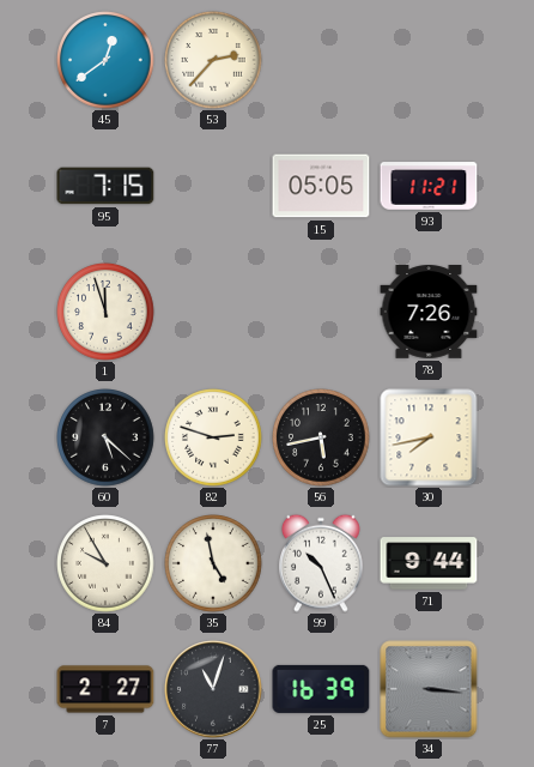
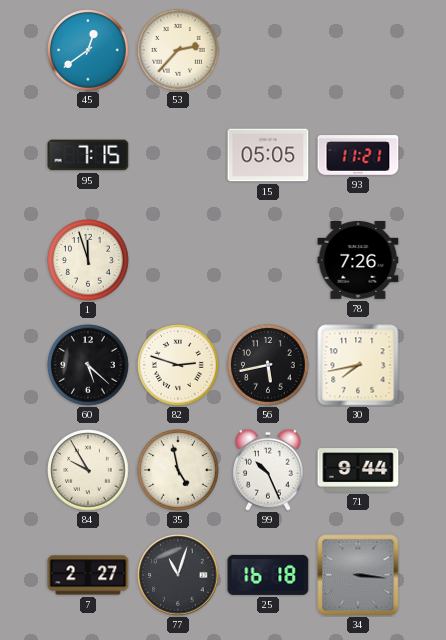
25: 16:39 -> 16:18 (268, 575)
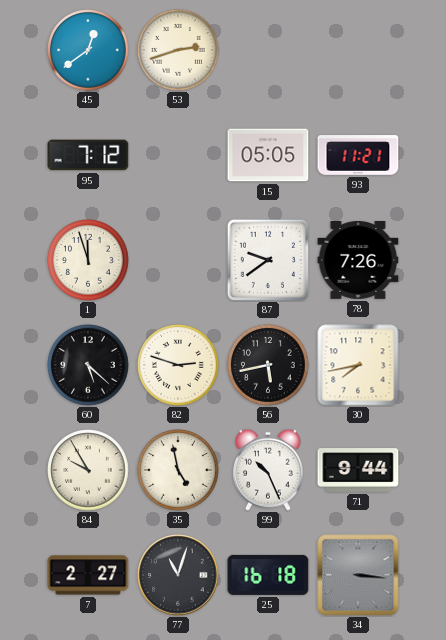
53: 2:37 -> 2:42 (178, 50)
95: 7:15 -> 7:12 (88, 155)
87: none -> 9:39 (268, 260)
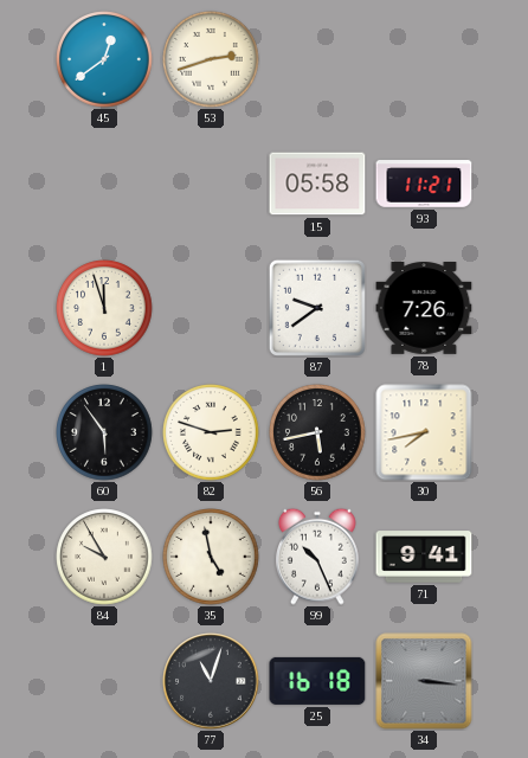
95: 7:12 -> none (88, 155)
15: 05:05 -> 05:58 (317, 184)
60: 5:22 -> 5:54 (104, 432)
71: 9:44 -> 9:41 (424, 557)
7: 2:27 -> none (88, 575)
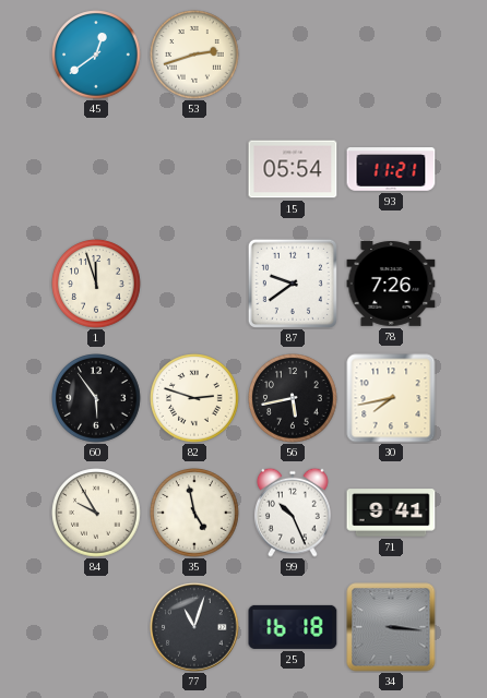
15: 05:58 -> 05:54 (293, 169)
